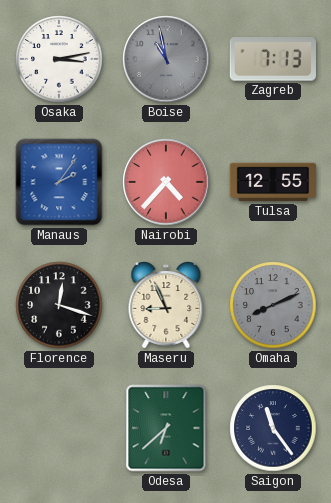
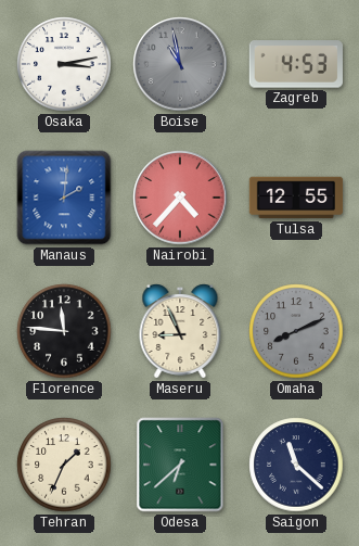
Zagreb: 7:13 -> 4:53 (296, 64)
Manaus: 2:06 -> 2:01 (64, 198)
Florence: 12:18 -> 11:46 (64, 331)
Tehran: none -> 1:34 (64, 465)
Saigon: 11:24 -> 11:22 (296, 465)
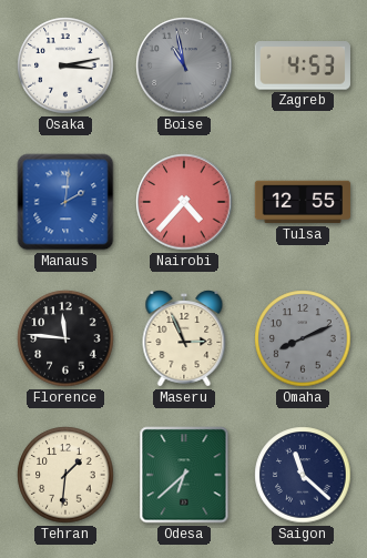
Maseru: 8:56 -> 2:56 (184, 339)
Tehran: 1:34 -> 1:31 (65, 475)
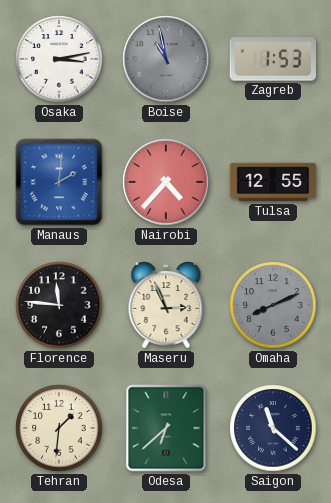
Zagreb: 4:53 -> 1:53 (273, 59)
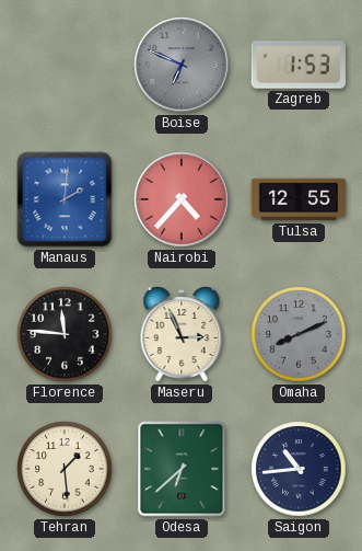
Osaka: 3:13 -> none (59, 59)
Boise: 10:58 -> 6:49 (182, 65)
Tehran: 1:31 -> 1:29 (65, 469)
Saigon: 11:22 -> 10:44 (299, 469)
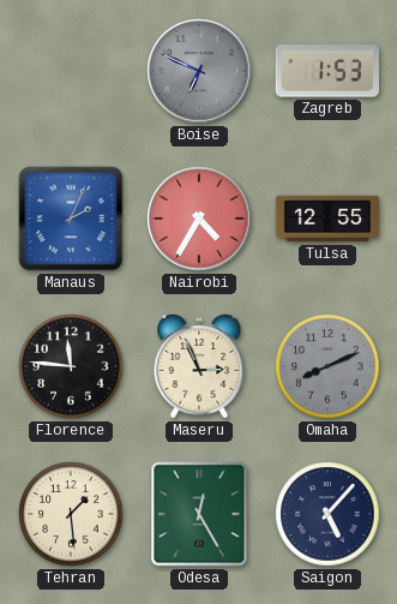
Manaus: 2:01 -> 2:04 (71, 219)
Nairobi: 4:37 -> 4:35 (199, 219)
Odesa: 6:38 -> 12:25 (199, 514)
Saigon: 10:44 -> 5:07 (327, 514)
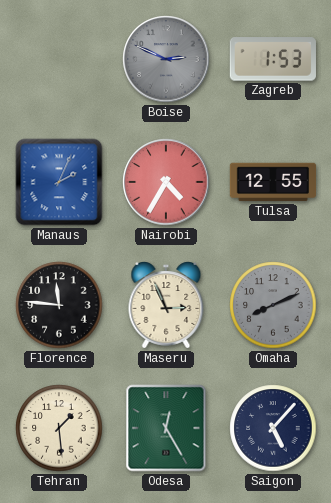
Boise: 6:49 -> 2:49 (166, 59)
